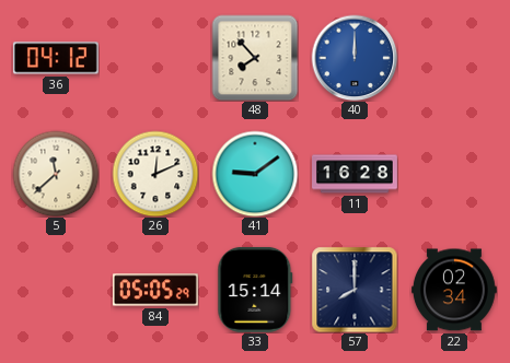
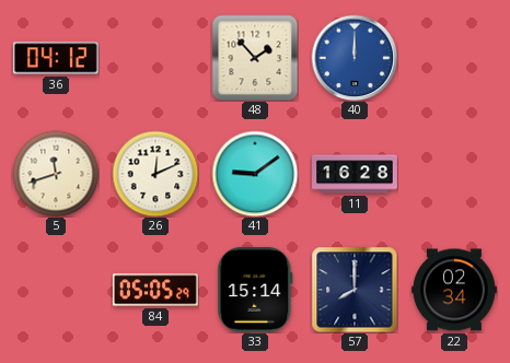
48: 7:53 -> 1:53 (255, 58)
5: 11:38 -> 11:42 (56, 174)
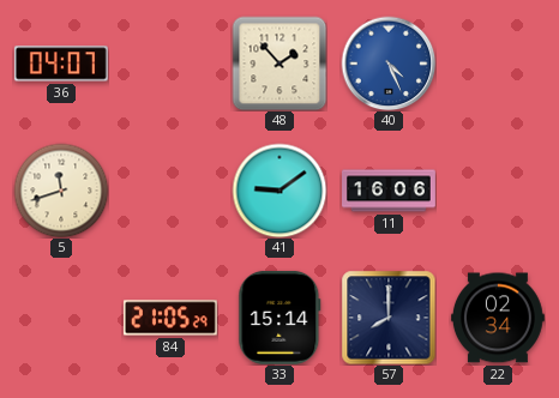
36: 04:12 -> 04:07 (61, 64)
40: 12:00 -> 4:26 (389, 64)
26: 12:11 -> none (155, 174)
11: 16:28 -> 16:06 (390, 191)
84: 05:05 -> 21:05 (170, 318)
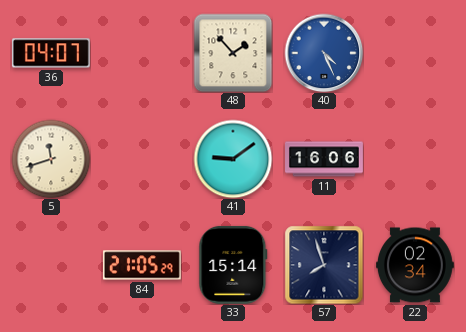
57: 8:00 -> 7:57 (324, 265)
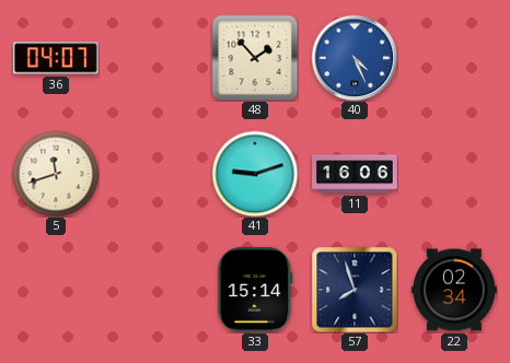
41: 9:09 -> 9:12 (255, 174)
84: 21:05 -> none (142, 265)
